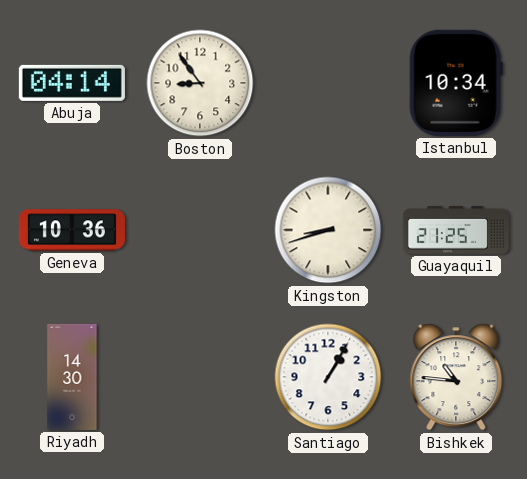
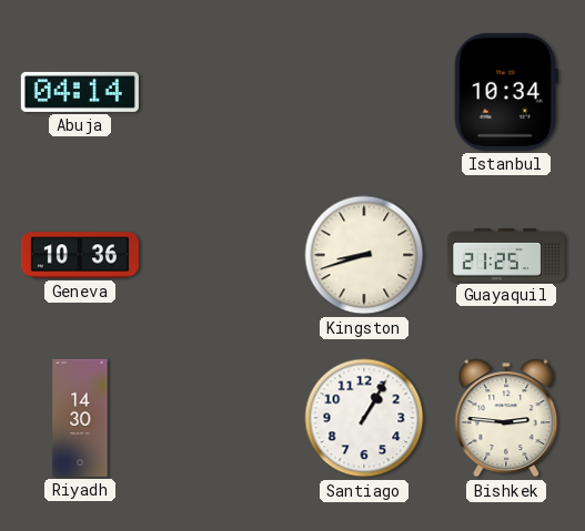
Boston: 8:54 -> none (200, 83)
Bishkek: 10:46 -> 2:46 (506, 418)
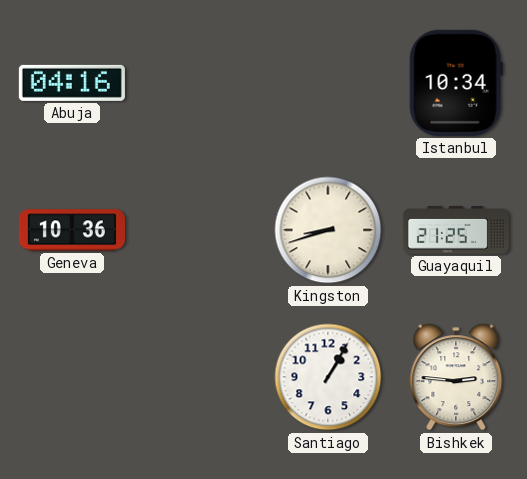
Abuja: 04:14 -> 04:16 (72, 83)
Riyadh: 14:30 -> none (80, 418)
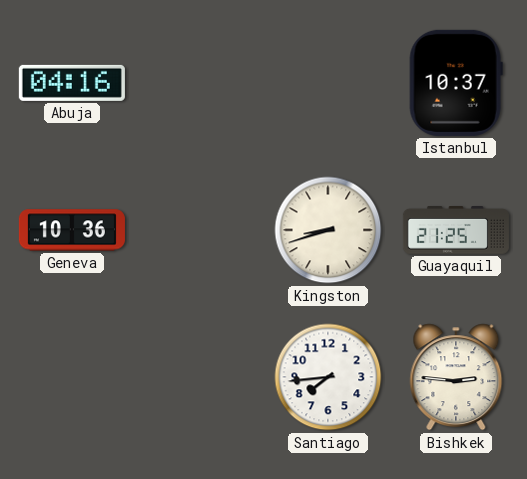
Istanbul: 10:34 -> 10:37 (456, 83)
Santiago: 1:05 -> 7:44 (328, 377)
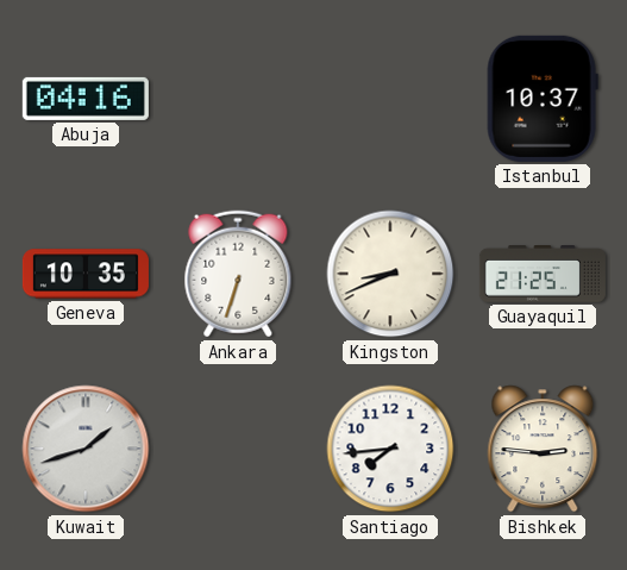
Geneva: 10:36 -> 10:35 (86, 274)
Ankara: none -> 6:33 (238, 274)
Kingston: 8:42 -> 8:41 (390, 274)
Kuwait: none -> 1:42 (86, 449)
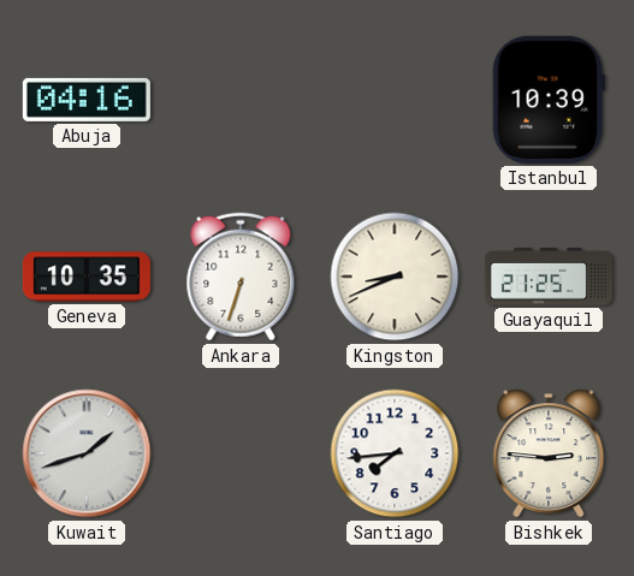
Istanbul: 10:37 -> 10:39 (549, 100)
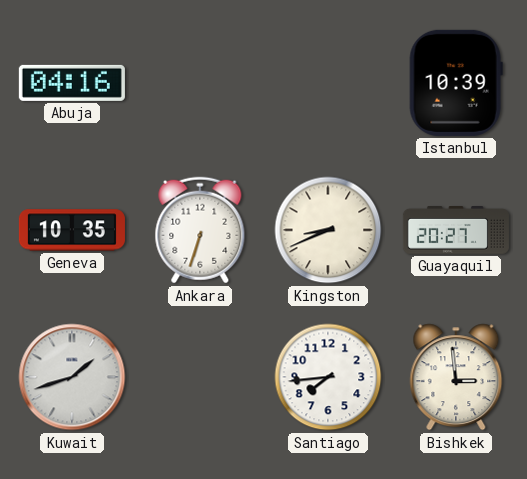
Guayaquil: 21:25 -> 20:27 (456, 231)
Bishkek: 2:46 -> 2:59 (456, 377)
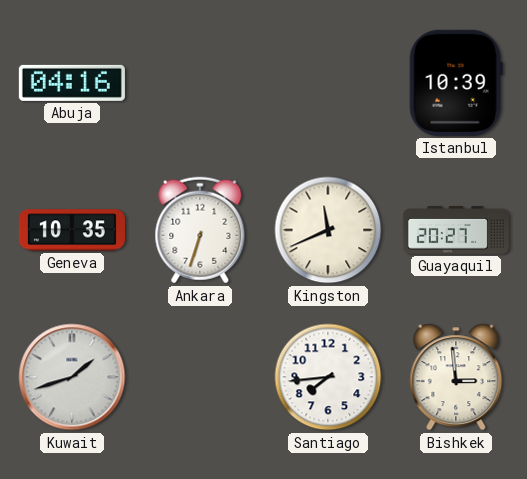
Kingston: 8:41 -> 11:41 (328, 230)
